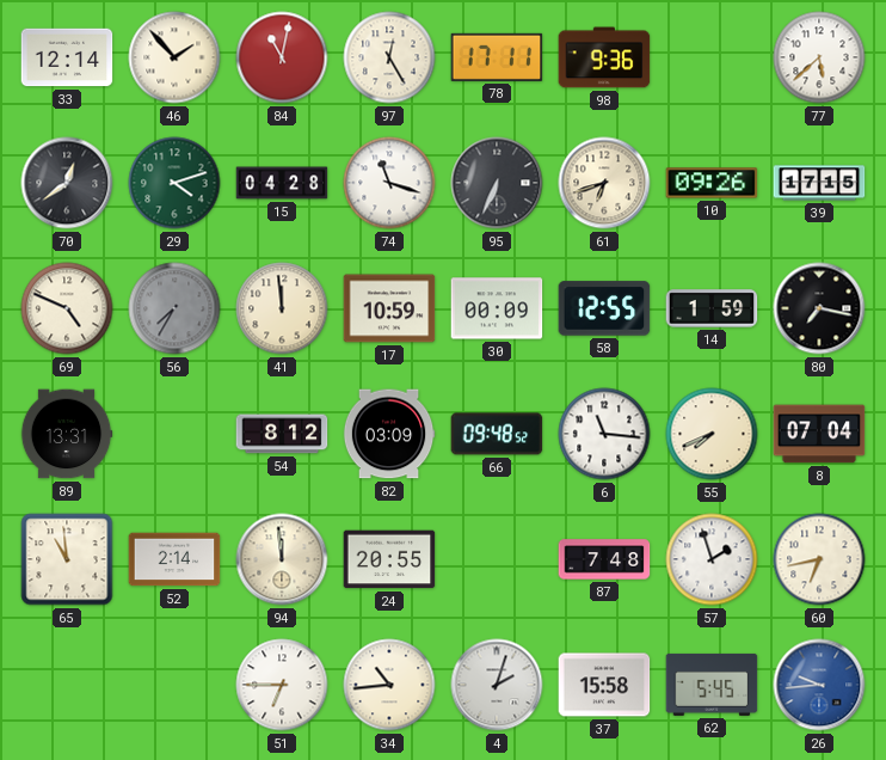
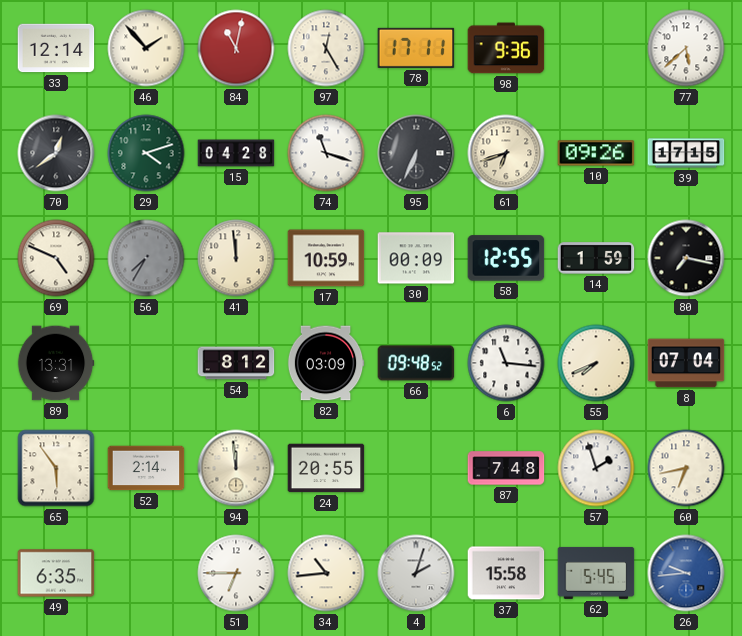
65: 10:59 -> 5:54 (56, 468)
49: none -> 6:35 (56, 573)
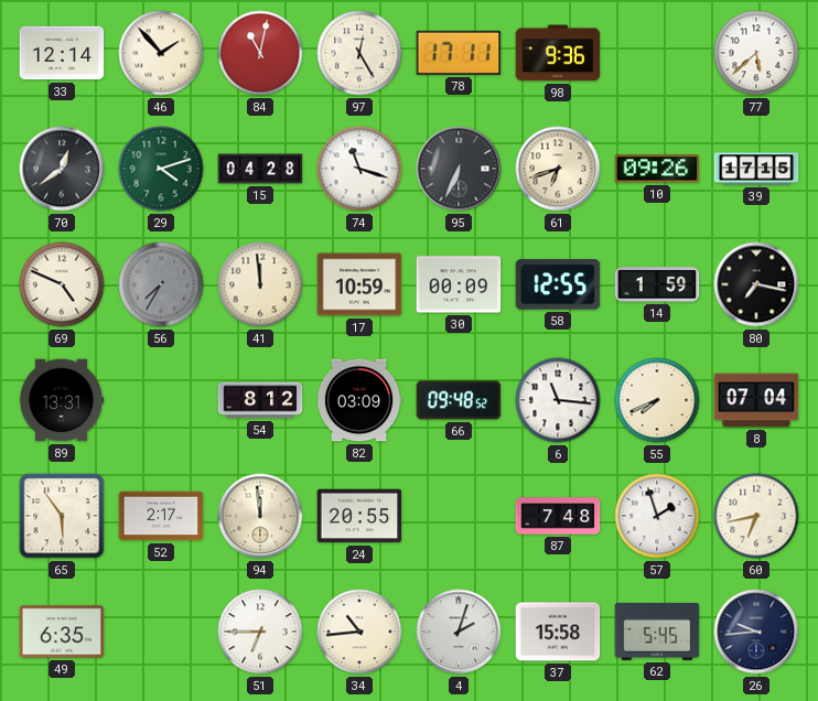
52: 2:14 -> 2:17 (161, 516)
26 dial: blue -> navy (756, 632)
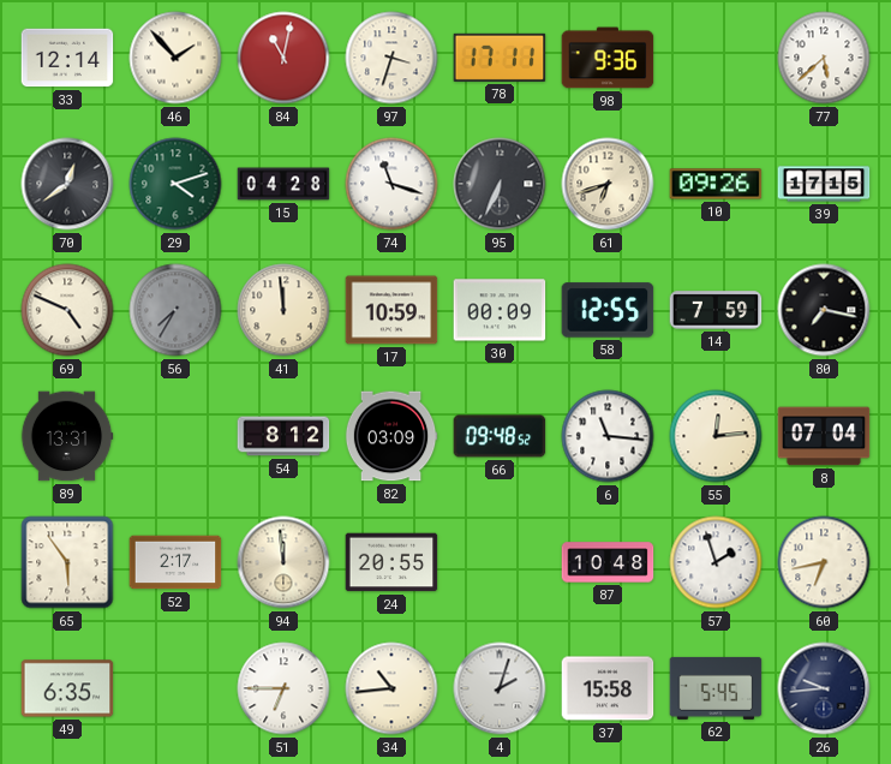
97: 12:25 -> 3:33 (391, 58)
14: 1:59 -> 7:59 (716, 310)
55: 7:41 -> 12:14 (716, 436)
87: 7:48 -> 10:48 (608, 562)
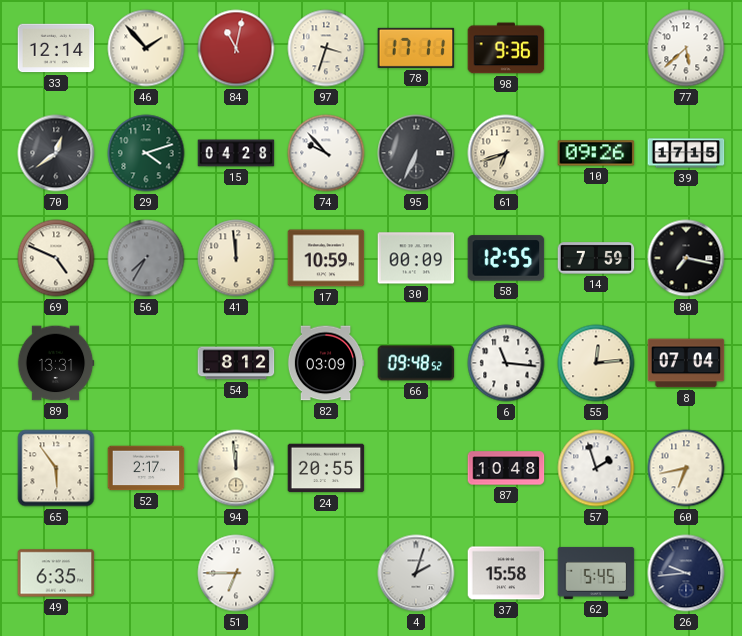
74: 11:18 -> 9:53 (326, 153)
34: 10:44 -> none (391, 688)
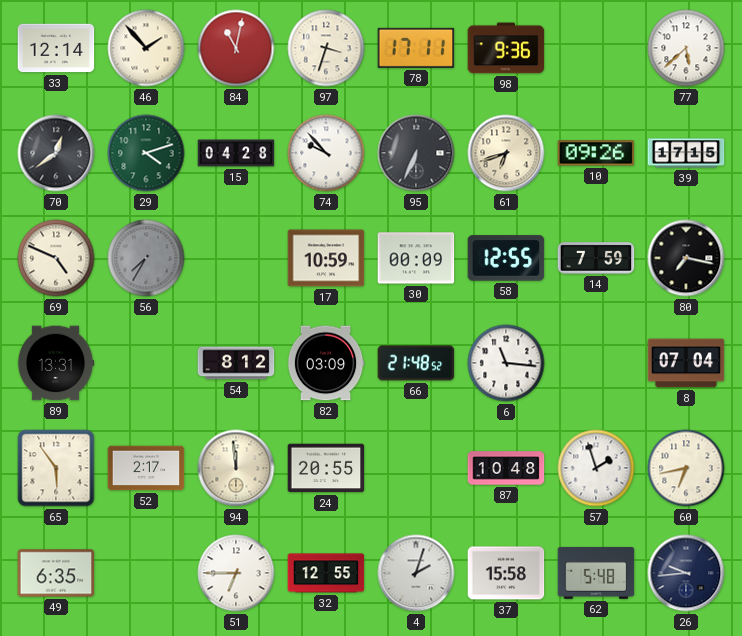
41: 11:59 -> none (236, 258)
66: 09:48 -> 21:48 (416, 363)
55: 12:14 -> none (596, 363)
32: none -> 12:55 (326, 573)
62: 5:45 -> 5:48 (596, 573)
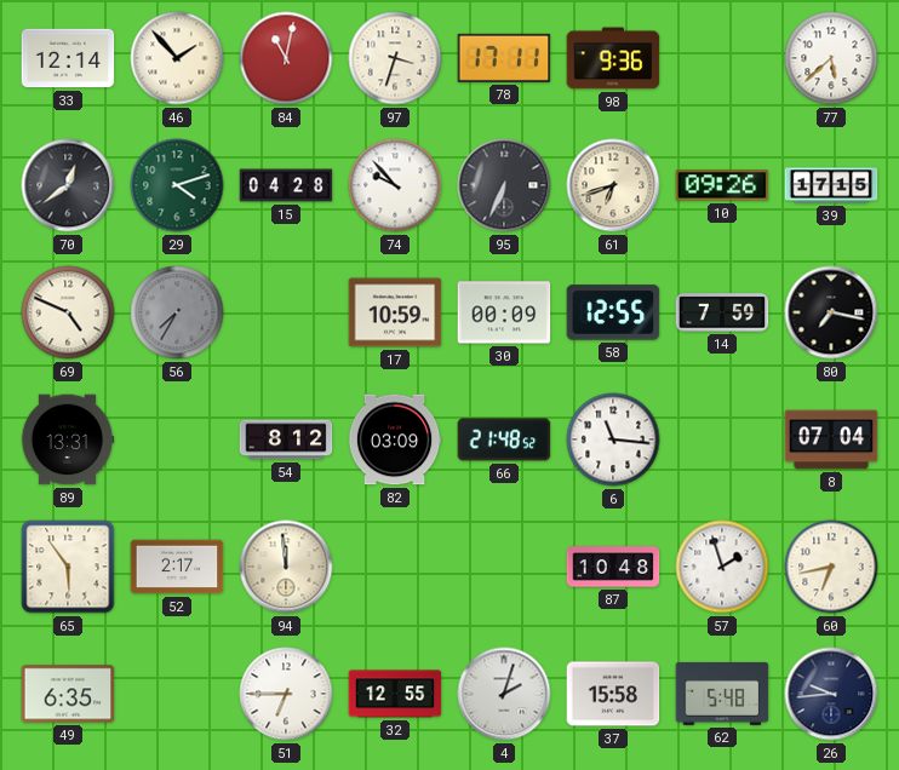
24: 20:55 -> none (326, 468)
